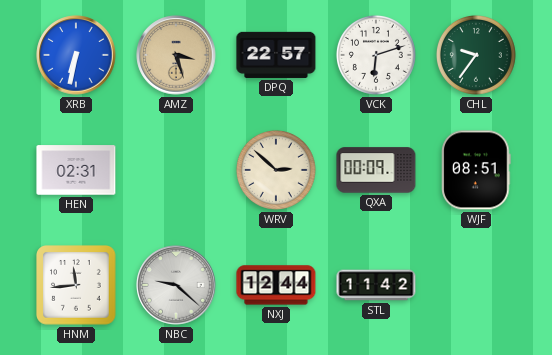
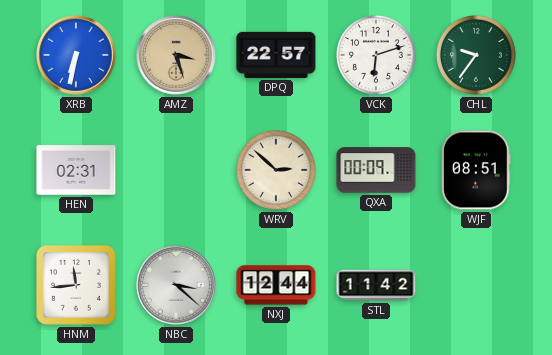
NBC: 9:22 -> 3:22 (176, 285)
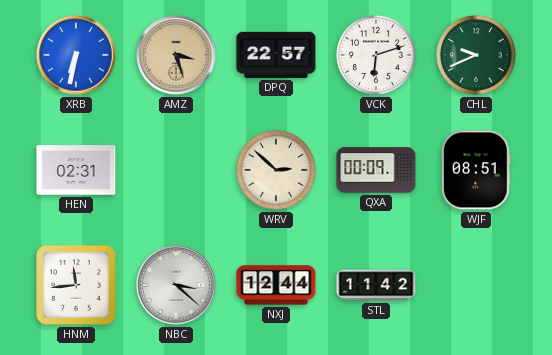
CHL: 9:36 -> 9:41 (476, 55)
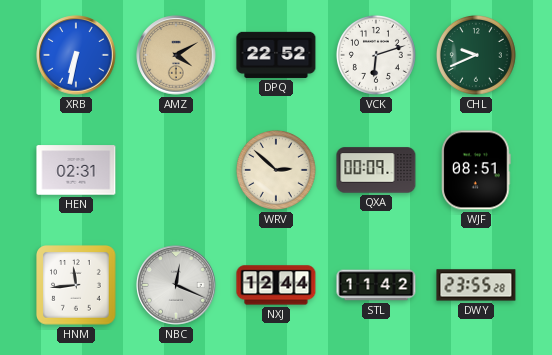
AMZ: 3:27 -> 4:10 (176, 55)
DPQ: 22:57 -> 22:52 (276, 55)
NBC: 3:22 -> 12:19 (176, 285)
DWY: none -> 23:55 (476, 285)
